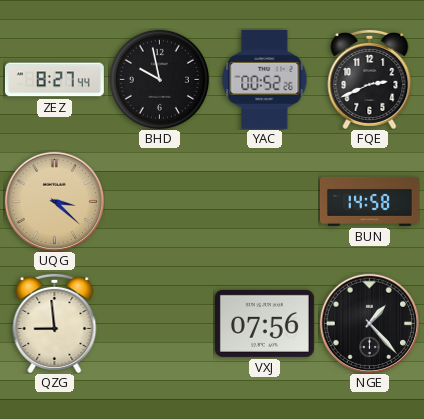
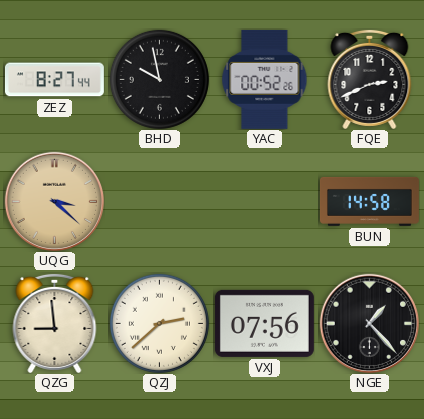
QZJ: none -> 2:38 (159, 323)
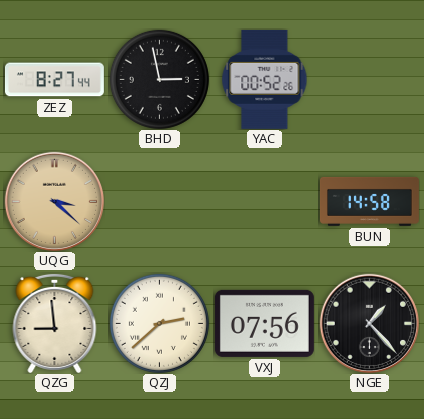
BHD: 9:58 -> 2:58 (159, 79)
FQE: 2:41 -> none (370, 79)
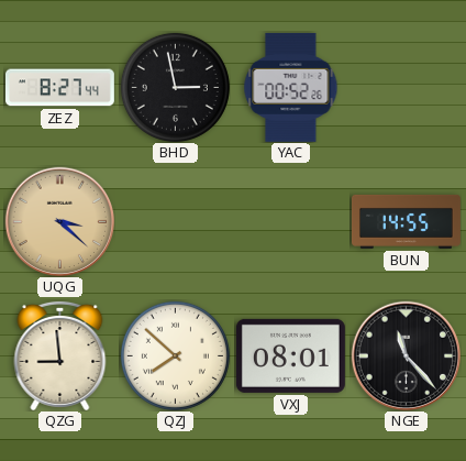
BUN: 14:58 -> 14:55 (406, 221)
QZJ: 2:38 -> 7:52 (175, 355)
VXJ: 07:56 -> 08:01 (290, 355)
NGE: 1:23 -> 11:23 (406, 355)
